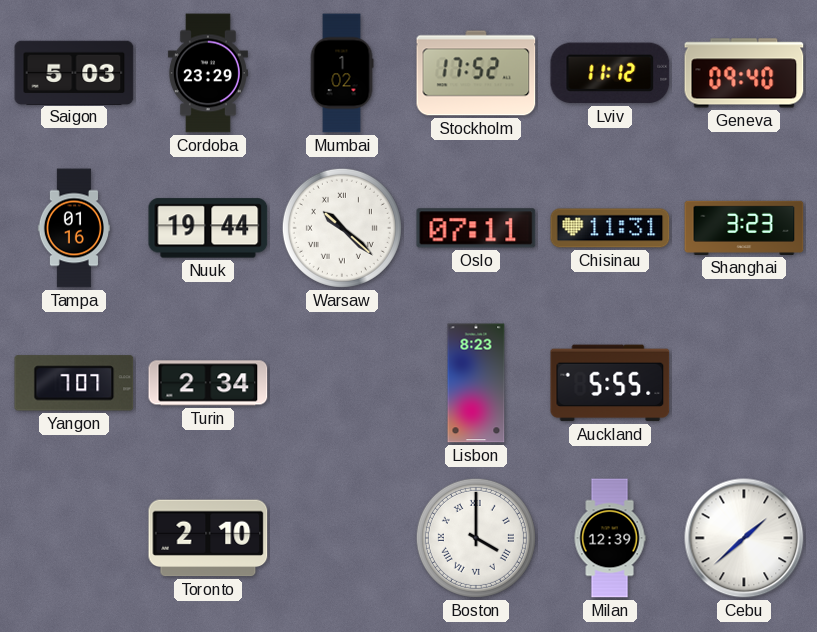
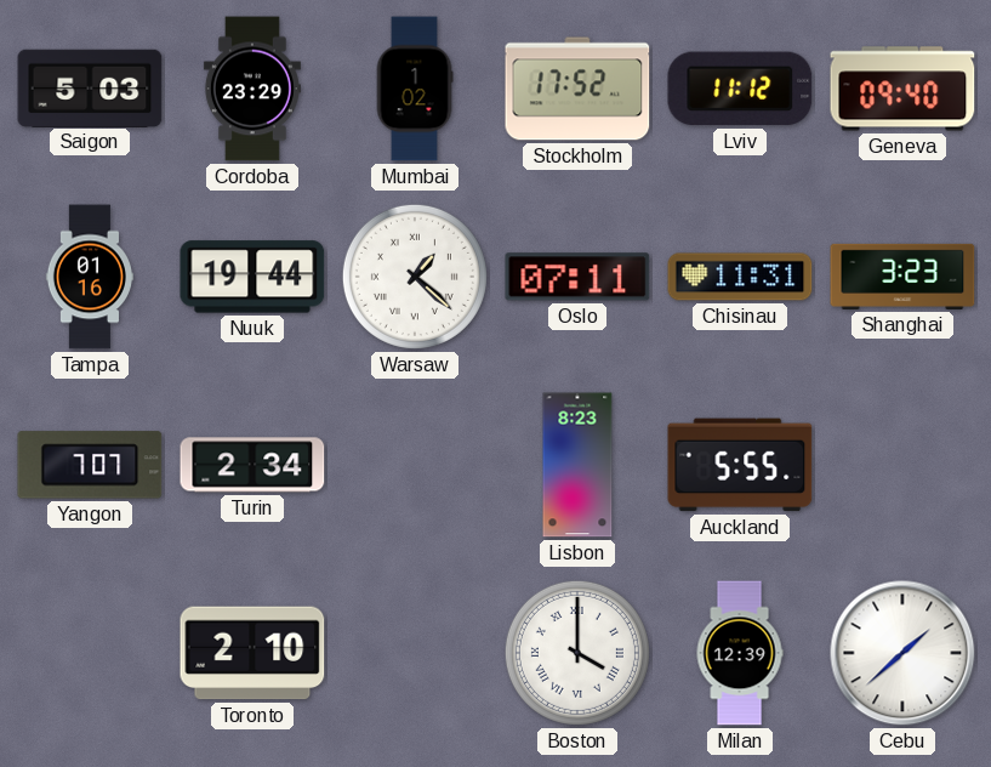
Warsaw: 10:22 -> 1:22 (415, 277)
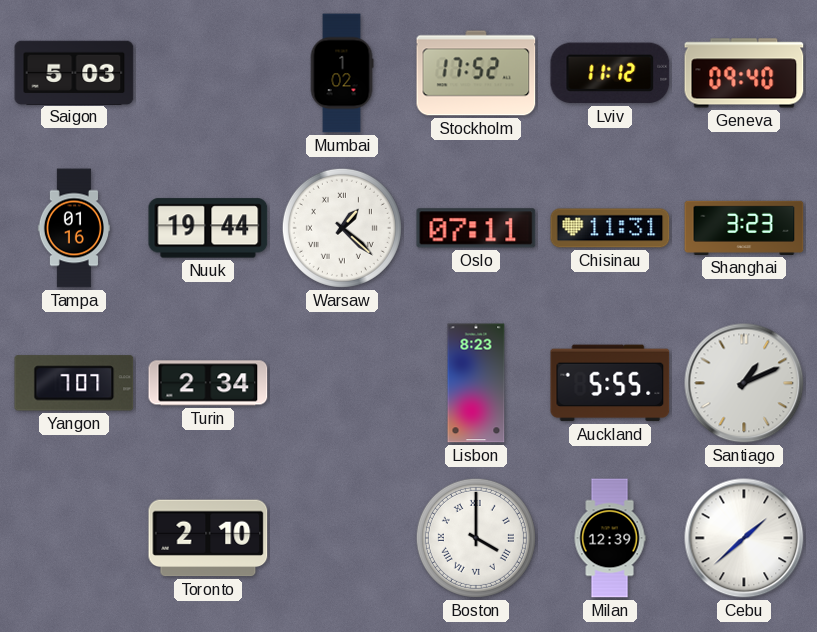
Cordoba: 23:29 -> none (252, 89)
Santiago: none -> 1:11 (744, 383)
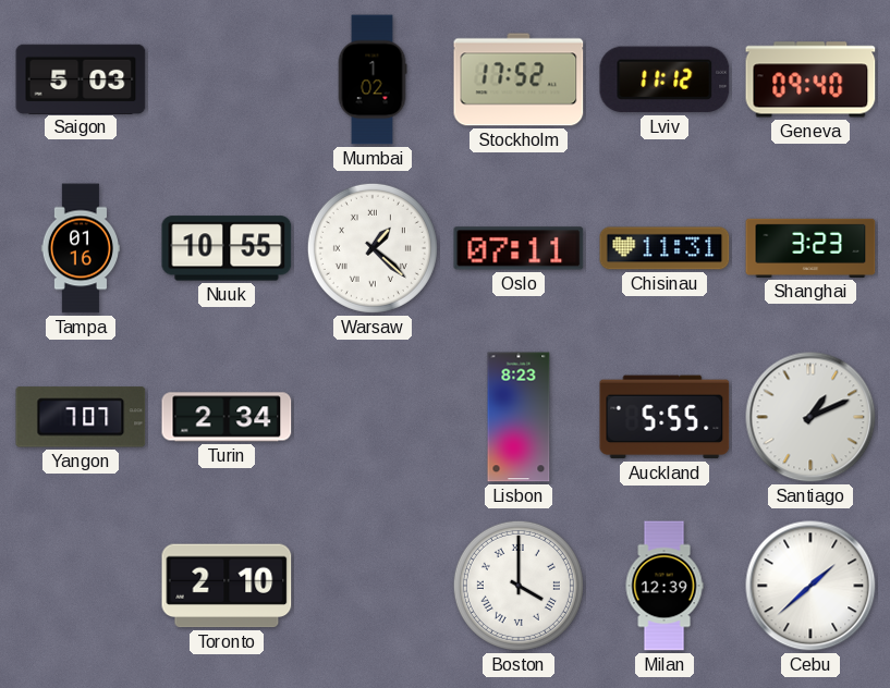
Nuuk: 19:44 -> 10:55 (227, 248)
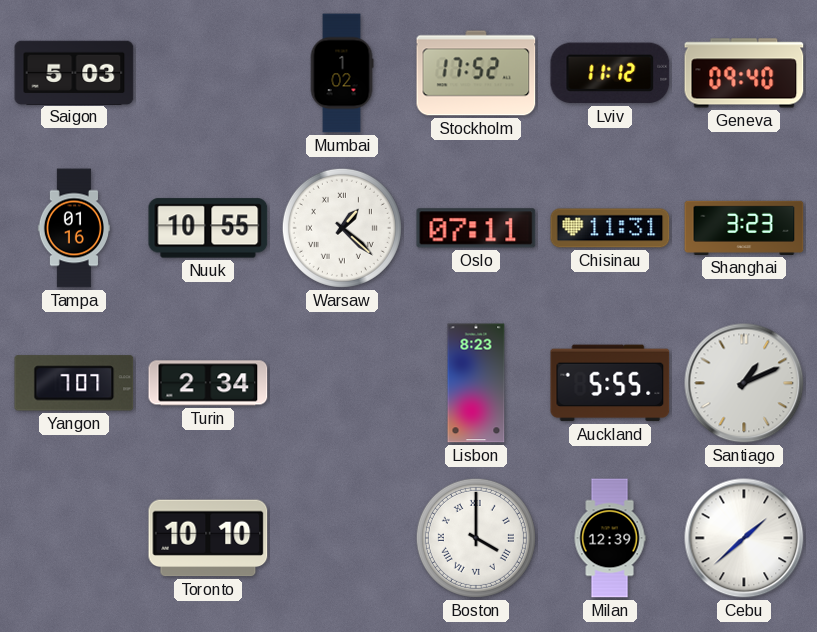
Toronto: 2:10 -> 10:10 (208, 538)
